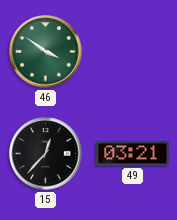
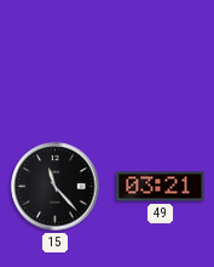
46: 3:51 -> none (46, 52)
15: 12:37 -> 11:23 (56, 187)
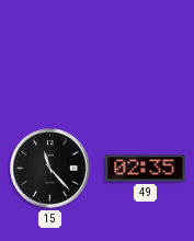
49: 03:21 -> 02:35 (146, 169)
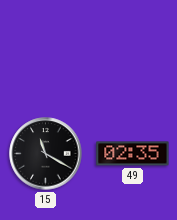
15: 11:23 -> 11:20 (46, 154)
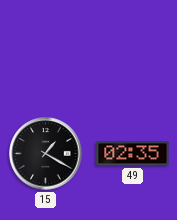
15: 11:20 -> 1:20 (46, 154)
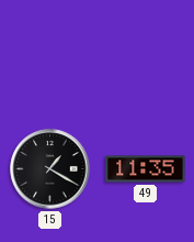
49: 02:35 -> 11:35 (146, 169)
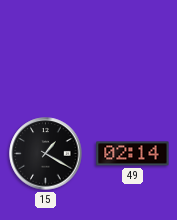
49: 11:35 -> 02:14 (133, 154)
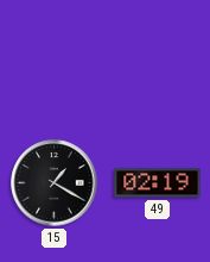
49: 02:14 -> 02:19 (158, 183)
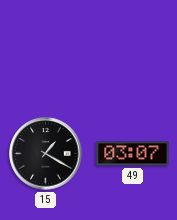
49: 02:19 -> 03:07 (133, 154)
